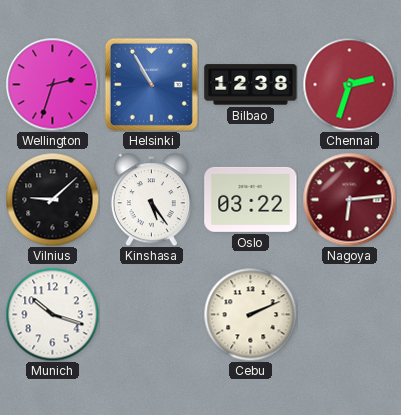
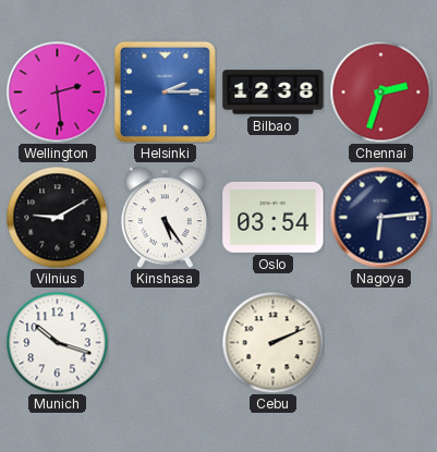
Wellington: 2:33 -> 2:29 (57, 91)
Helsinki: 10:55 -> 2:15 (165, 91)
Vilnius: 9:08 -> 9:10 (57, 217)
Oslo: 03:22 -> 03:54 (274, 217)
Nagoya dial: burgundy -> navy (380, 217)
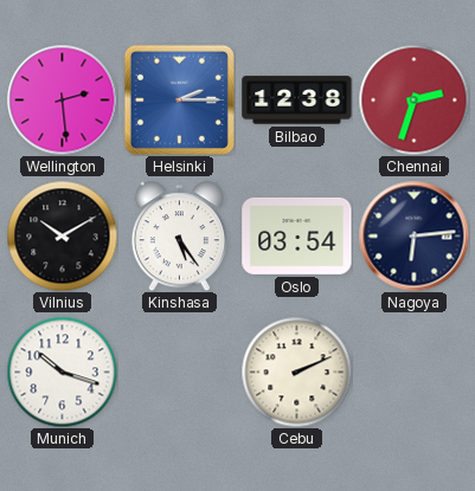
Vilnius: 9:10 -> 10:10 (62, 235)
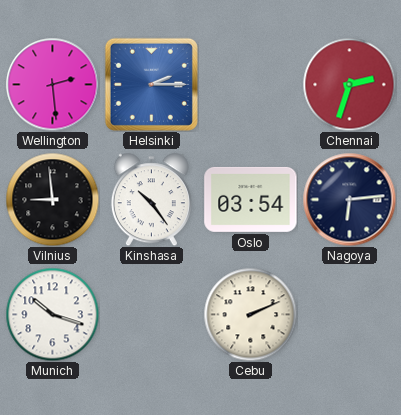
Bilbao: 12:38 -> none (297, 101)
Vilnius: 10:10 -> 8:59 (52, 199)
Kinshasa: 5:24 -> 10:24 (151, 199)
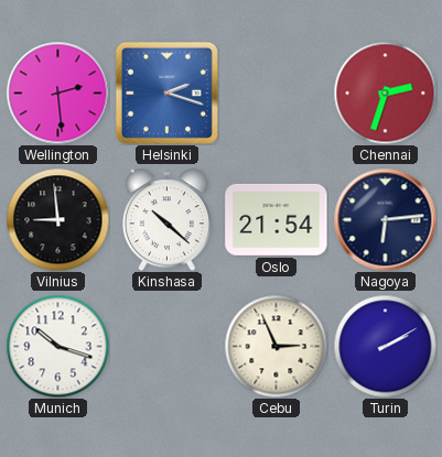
Helsinki: 2:15 -> 2:18 (166, 93)
Kinshasa: 10:24 -> 10:22 (166, 219)
Oslo: 03:54 -> 21:54 (277, 219)
Cebu: 2:11 -> 2:56 (276, 346)
Turin: none -> 2:10 (385, 346)
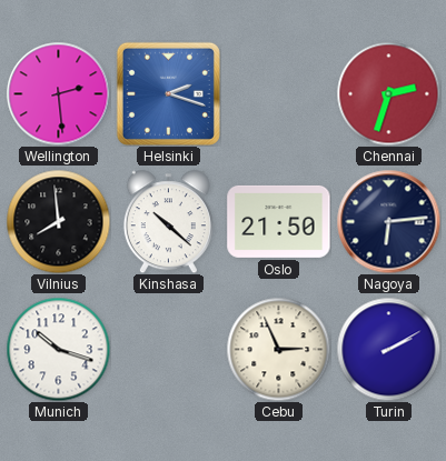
Vilnius: 8:59 -> 7:59 (58, 221)
Oslo: 21:54 -> 21:50 (279, 221)
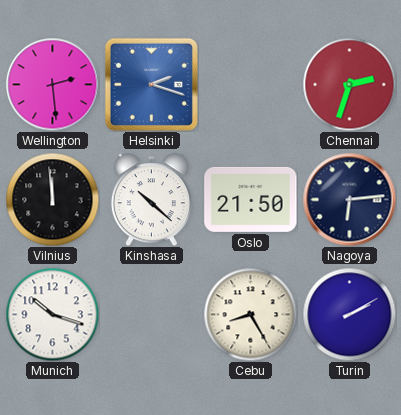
Vilnius: 7:59 -> 11:59 (52, 199)
Cebu: 2:56 -> 8:25 (250, 314)
